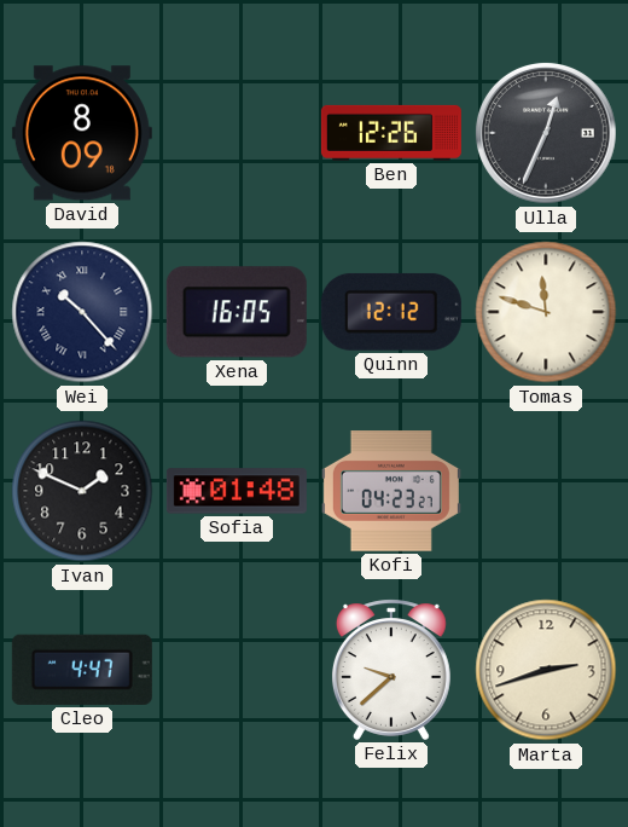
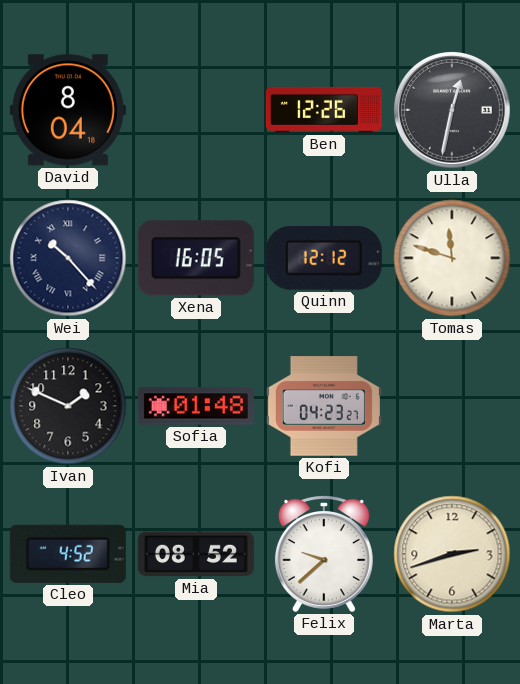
David: 8:09 -> 8:04 (68, 110)
Ulla: 12:34 -> 12:32 (452, 110)
Cleo: 4:47 -> 4:52 (68, 554)
Mia: none -> 08:52 (196, 554)
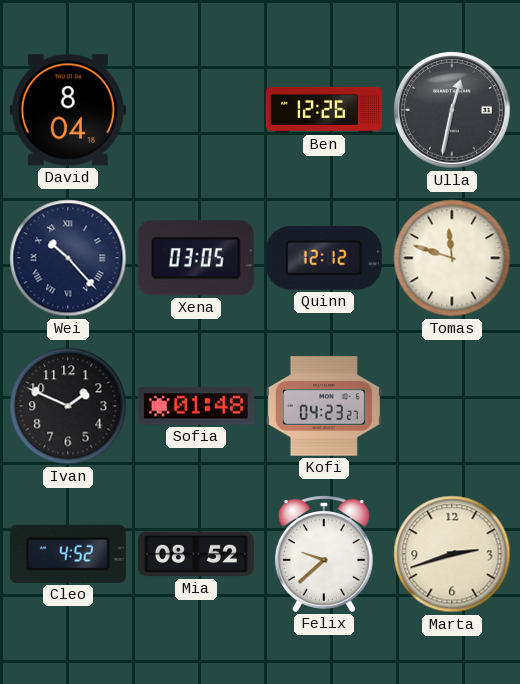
Xena: 16:05 -> 03:05 (196, 258)
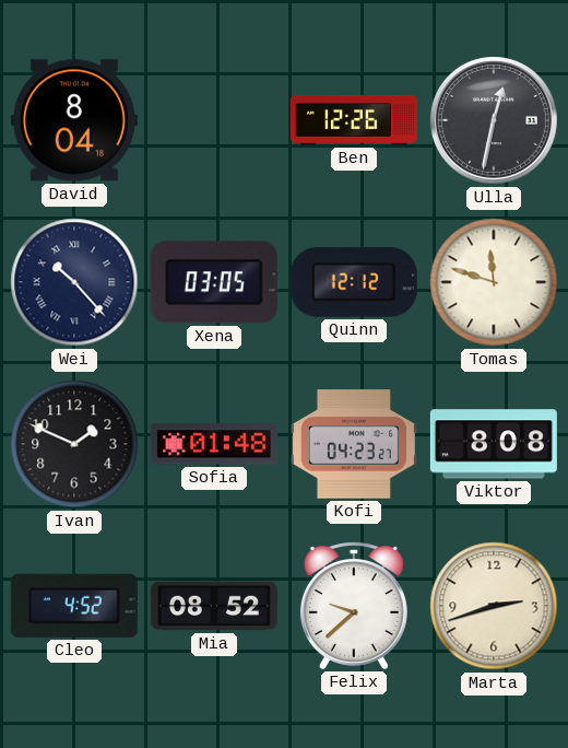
Viktor: none -> 8:08 (494, 444)
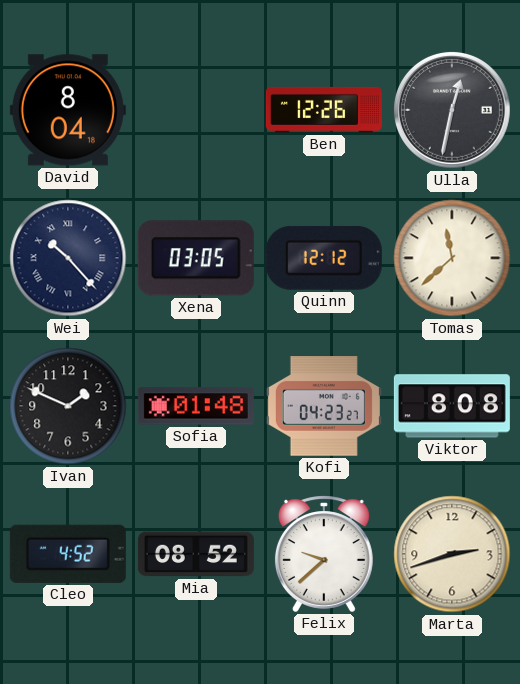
Tomas: 11:48 -> 11:38 (452, 258)
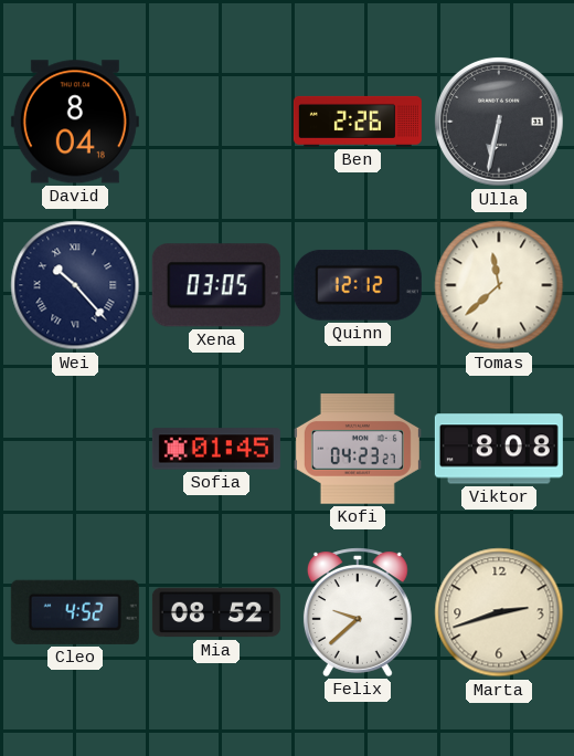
Ben: 12:26 -> 2:26 (358, 122)
Ulla: 12:32 -> 6:32 (499, 122)
Ivan: 1:49 -> none (68, 406)
Sofia: 01:48 -> 01:45 (216, 449)
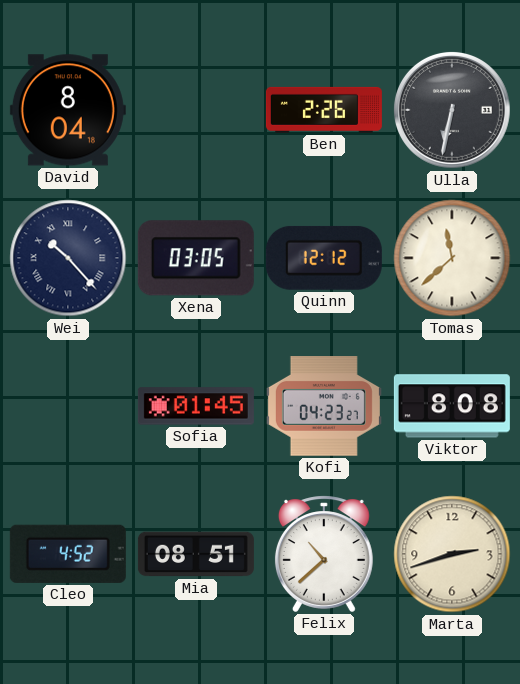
Mia: 08:52 -> 08:51 (196, 554)
Felix: 9:38 -> 10:38 (324, 554)
